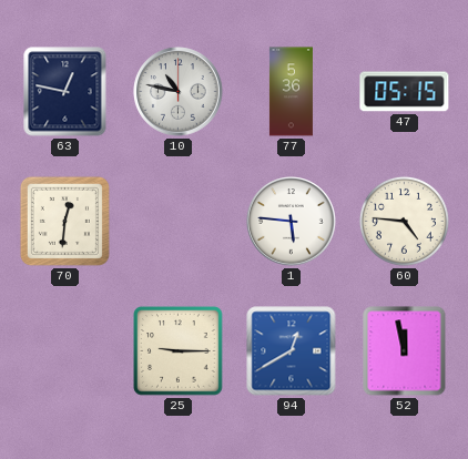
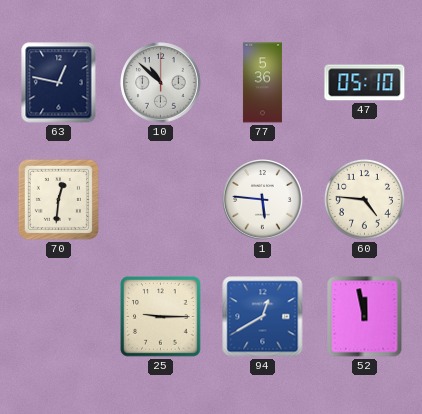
10: 10:47 -> 10:52 (161, 83)
47: 05:15 -> 05:10 (365, 83)
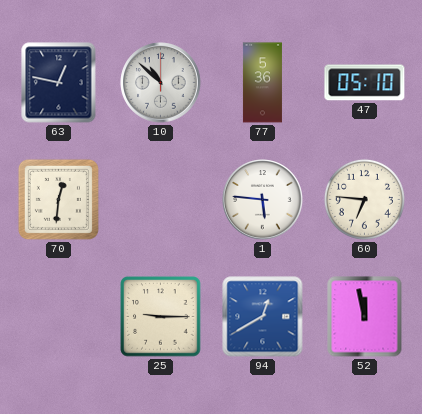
60: 4:46 -> 6:46 (364, 199)
